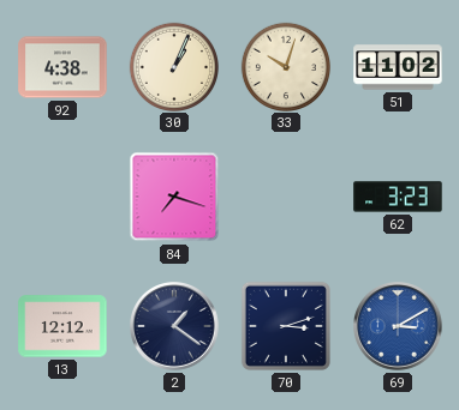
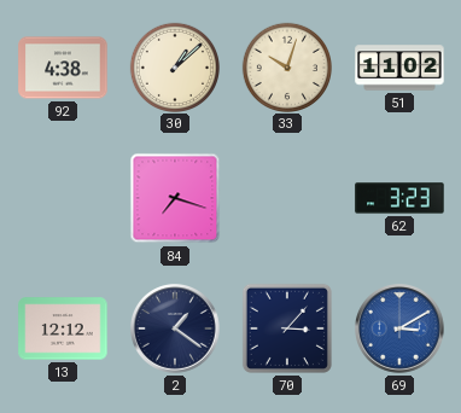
30: 1:04 -> 1:08 (174, 66)
70: 3:12 -> 3:07 (287, 328)
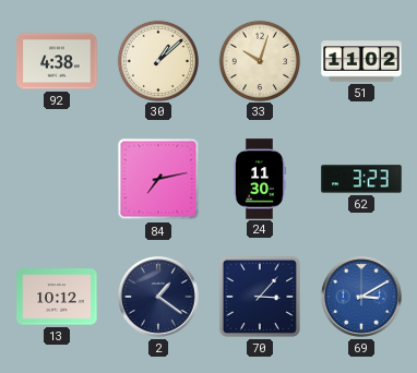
84: 7:18 -> 7:13 (158, 179)
24: none -> 11:30 (260, 179)
13: 12:12 -> 10:12 (57, 297)
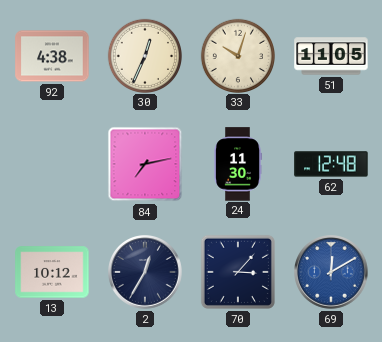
30: 1:08 -> 12:34 (144, 55)
51: 11:02 -> 11:05 (331, 56)
62: 3:23 -> 12:48 (331, 164)
2: 1:21 -> 12:35 (146, 273)
69: 3:10 -> 12:10 (332, 273)
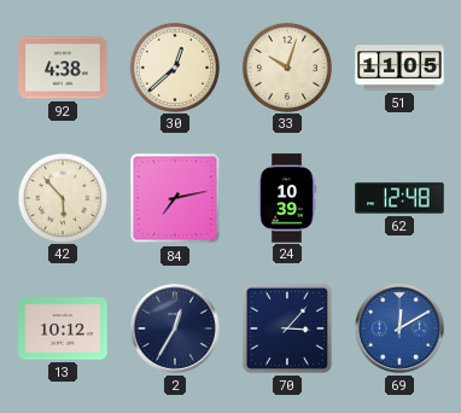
30: 12:34 -> 12:38 (174, 66)
42: none -> 5:53 (62, 197)
24: 11:30 -> 10:39 (287, 198)
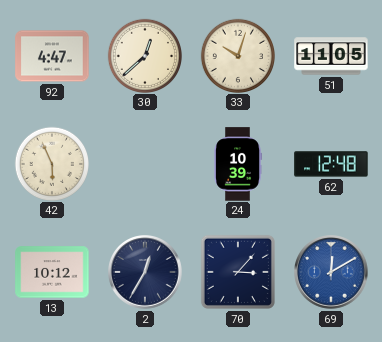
92: 4:38 -> 4:47 (52, 56)
42: 5:53 -> 5:56 (51, 163)
84: 7:13 -> none (175, 198)
